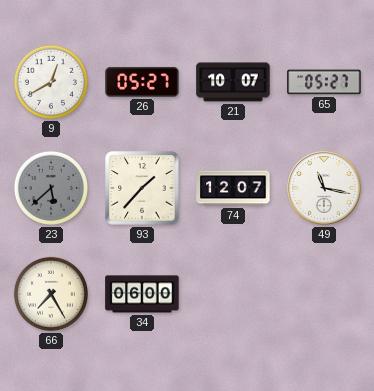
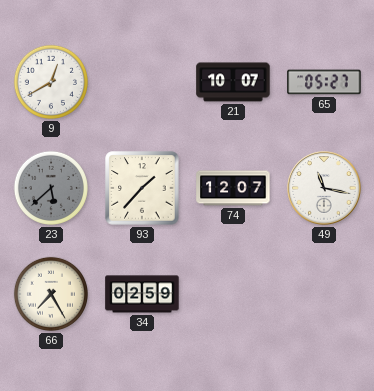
26: 05:27 -> none (142, 82)
34: 06:00 -> 02:59 (142, 294)
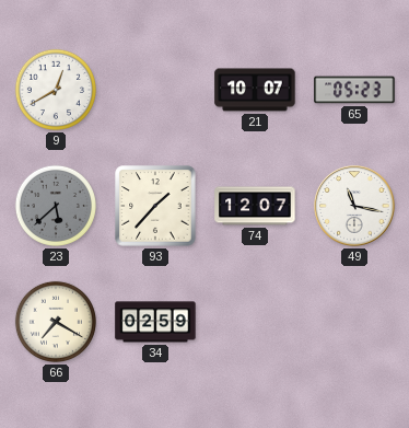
65: 05:27 -> 05:23 (354, 90)
66: 7:25 -> 7:20 (56, 322)
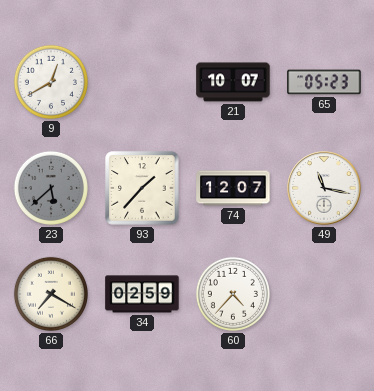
60: none -> 4:37 (233, 294)
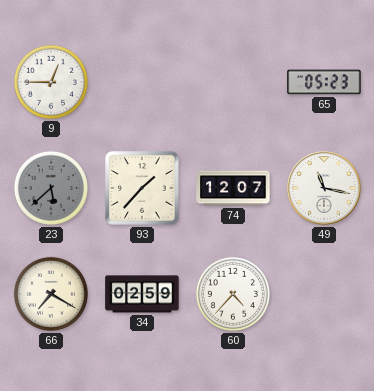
9: 12:40 -> 12:45 (51, 82)
21: 10:07 -> none (233, 82)
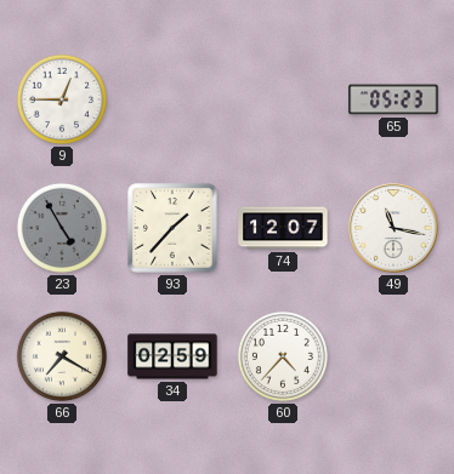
23: 5:38 -> 4:55 (62, 228)
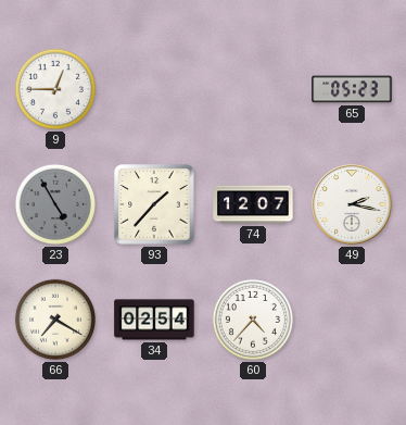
49: 11:17 -> 2:17 (352, 204)
34: 02:59 -> 02:54 (154, 320)
